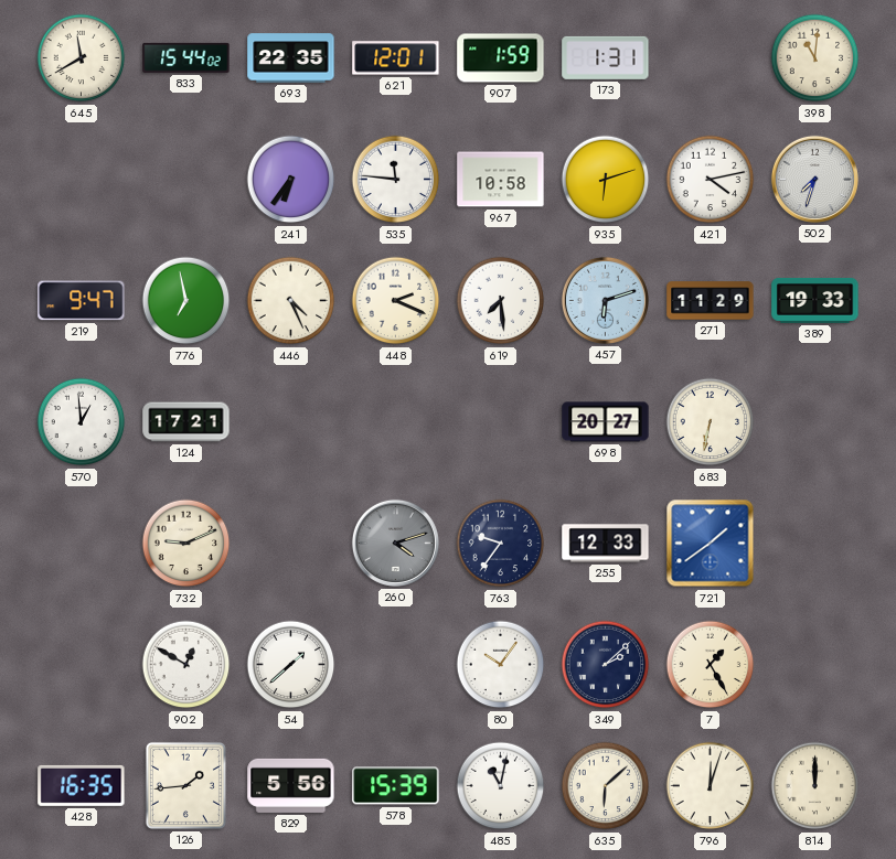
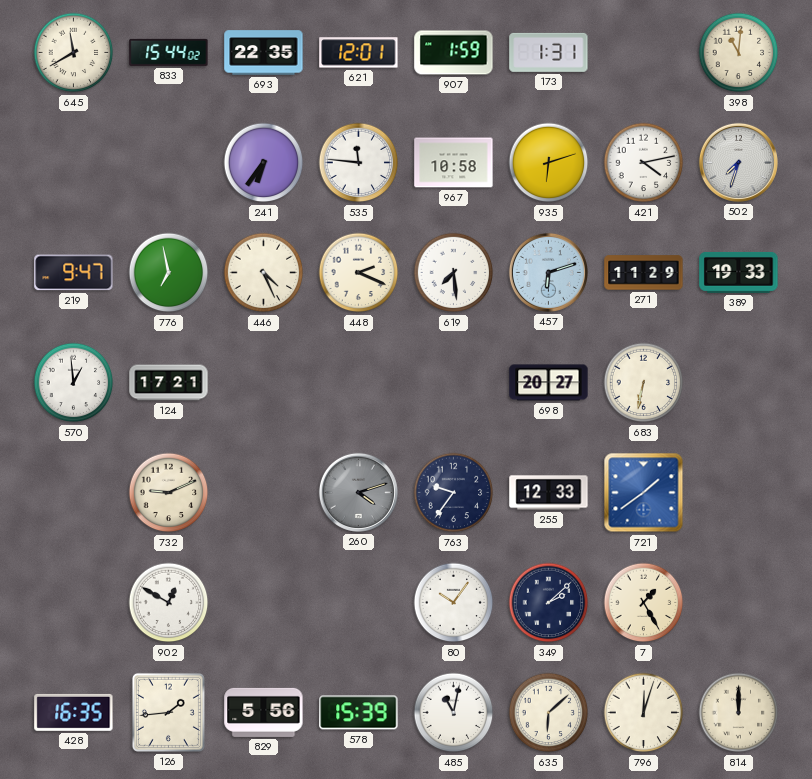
54: 1:38 -> none (291, 665)
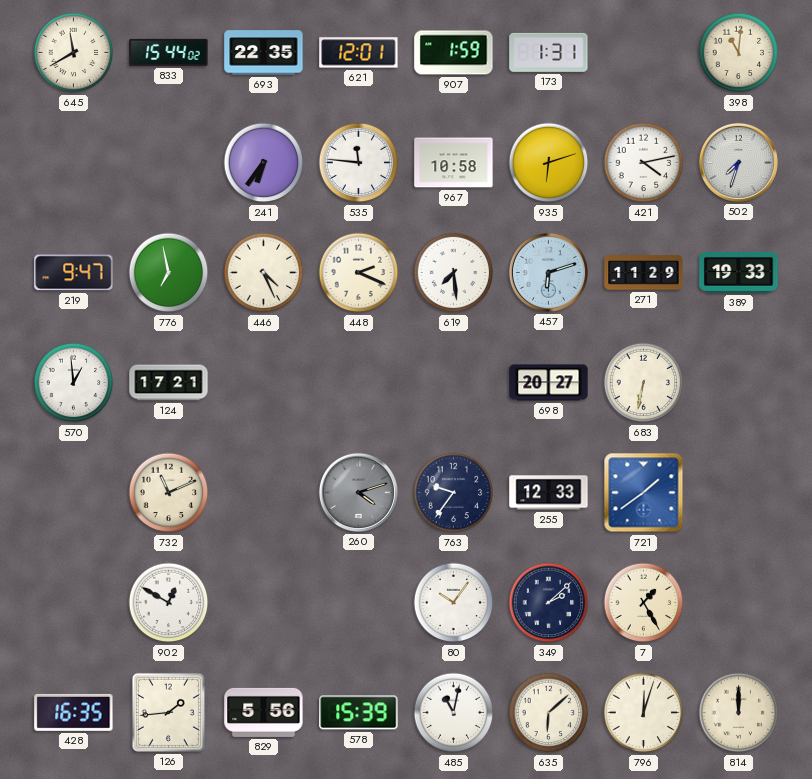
732: 9:11 -> 11:11 (169, 493)
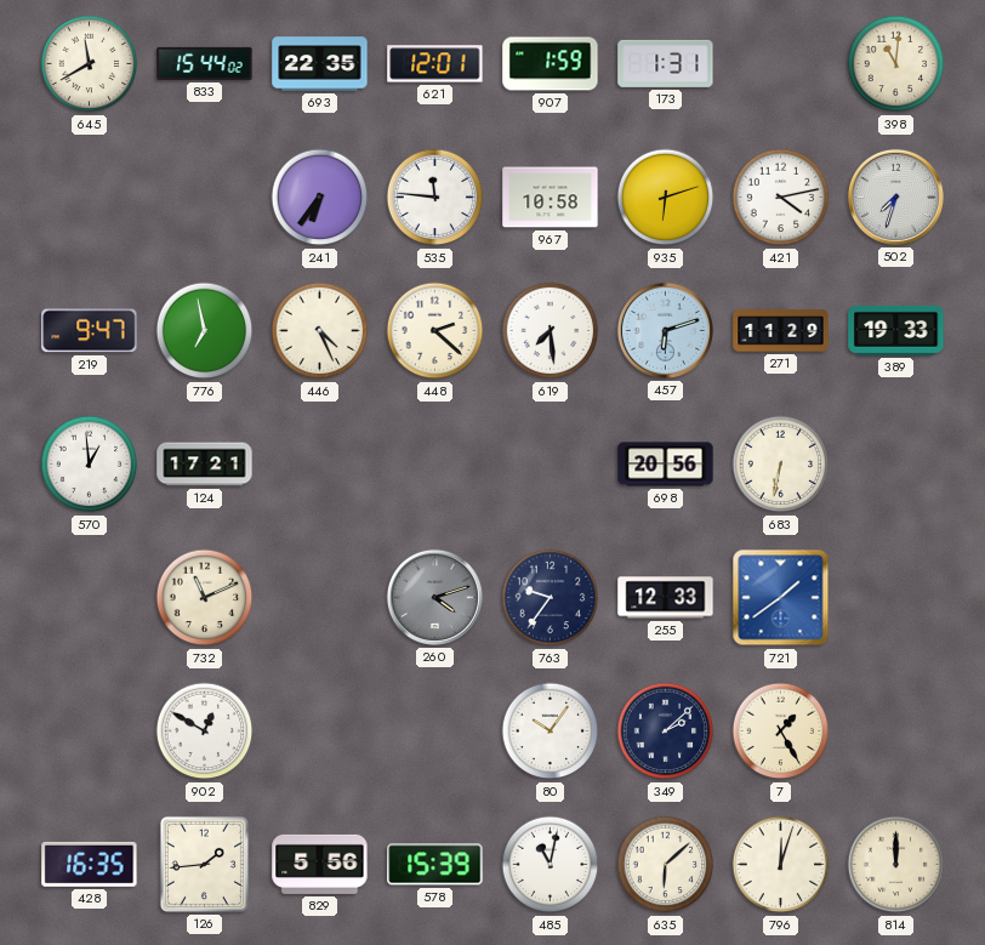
448: 2:19 -> 2:22 (435, 331)
698: 20:27 -> 20:56 (666, 465)
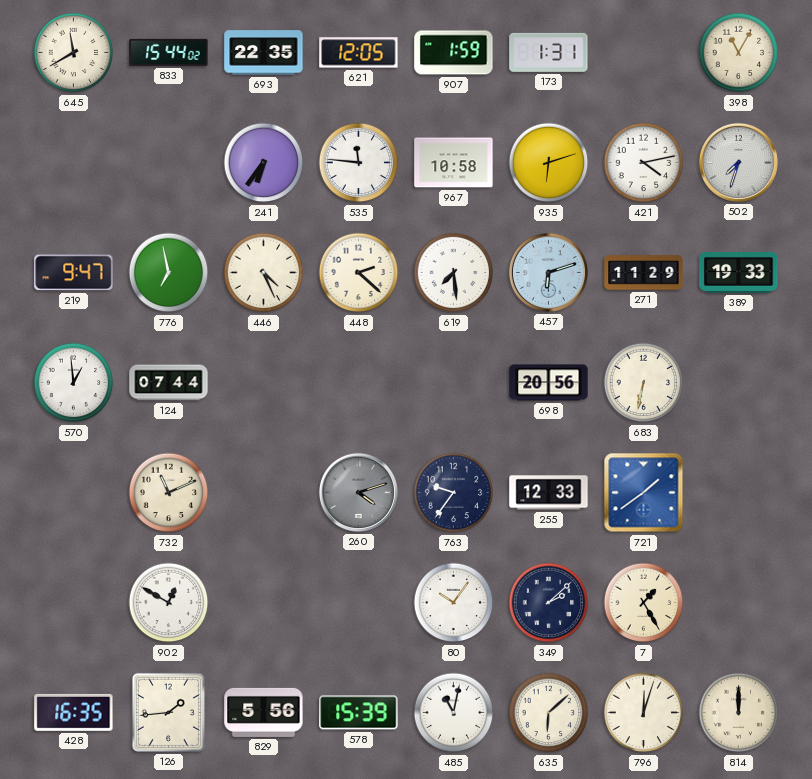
621: 12:01 -> 12:05 (359, 53)
398: 11:01 -> 11:05 (739, 53)
124: 17:21 -> 07:44 (169, 383)
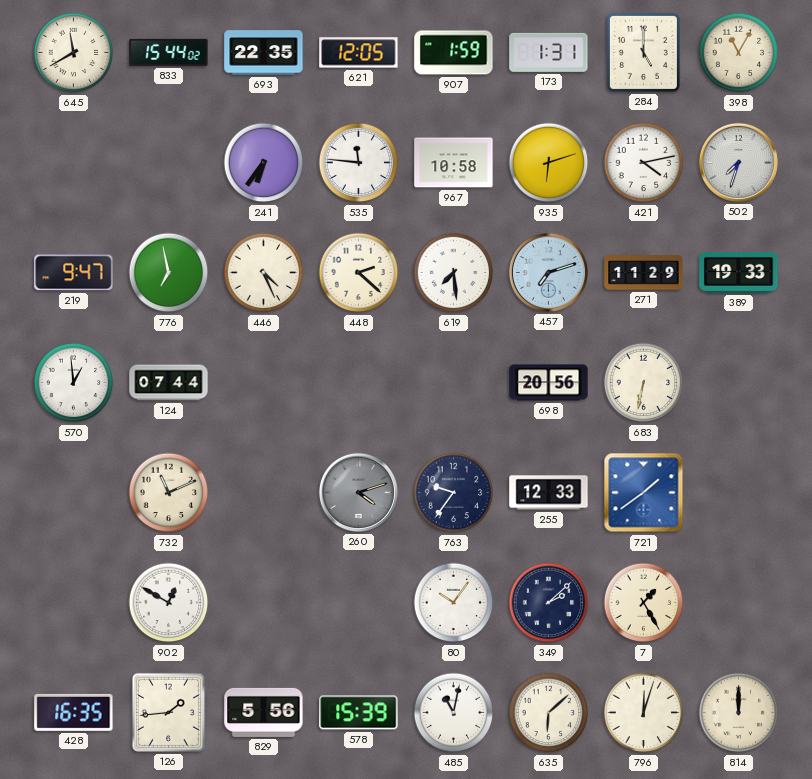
284: none -> 5:00 (643, 52)
457: 6:12 -> 7:12 (548, 272)
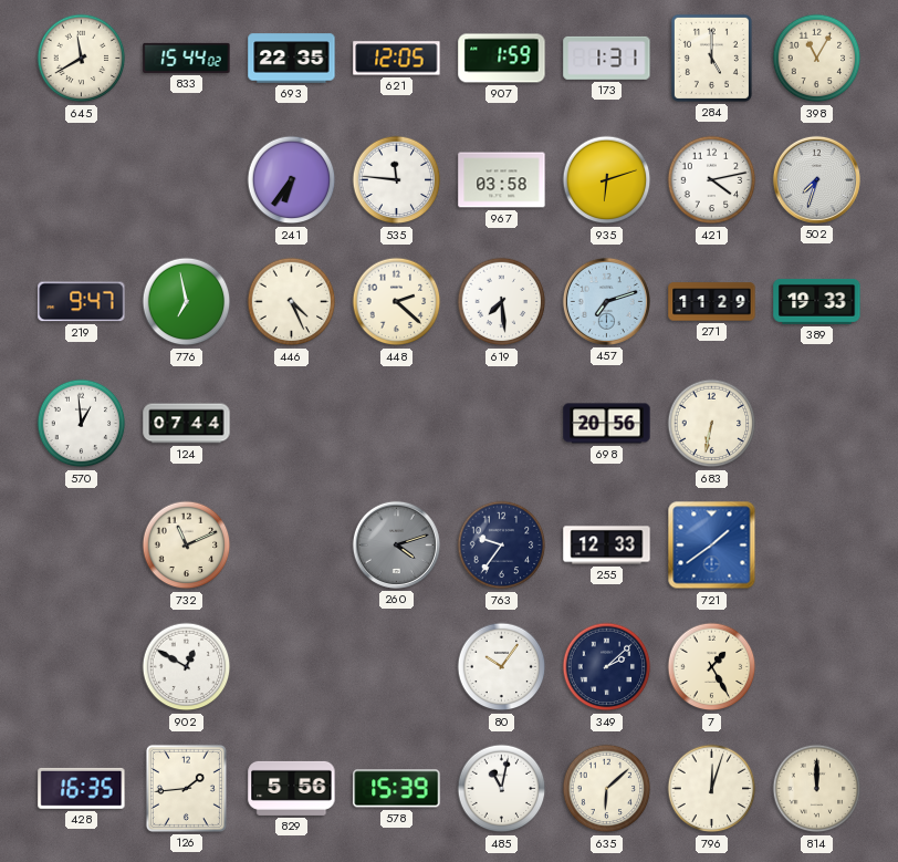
967: 10:58 -> 03:58 (502, 180)
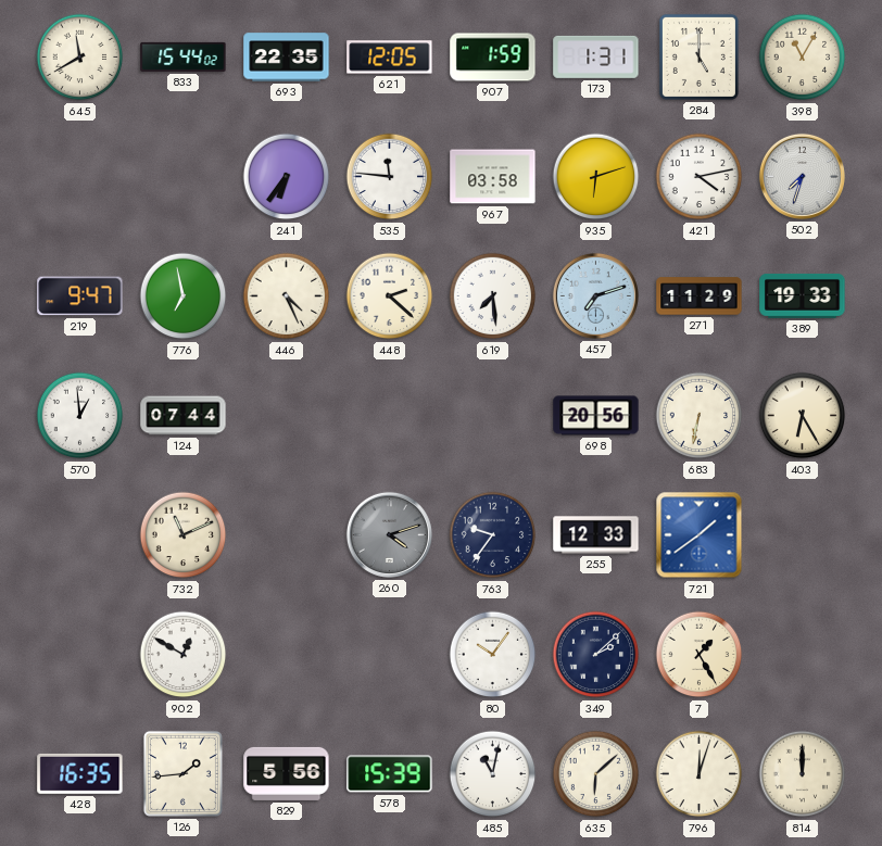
403: none -> 6:25 (803, 416)
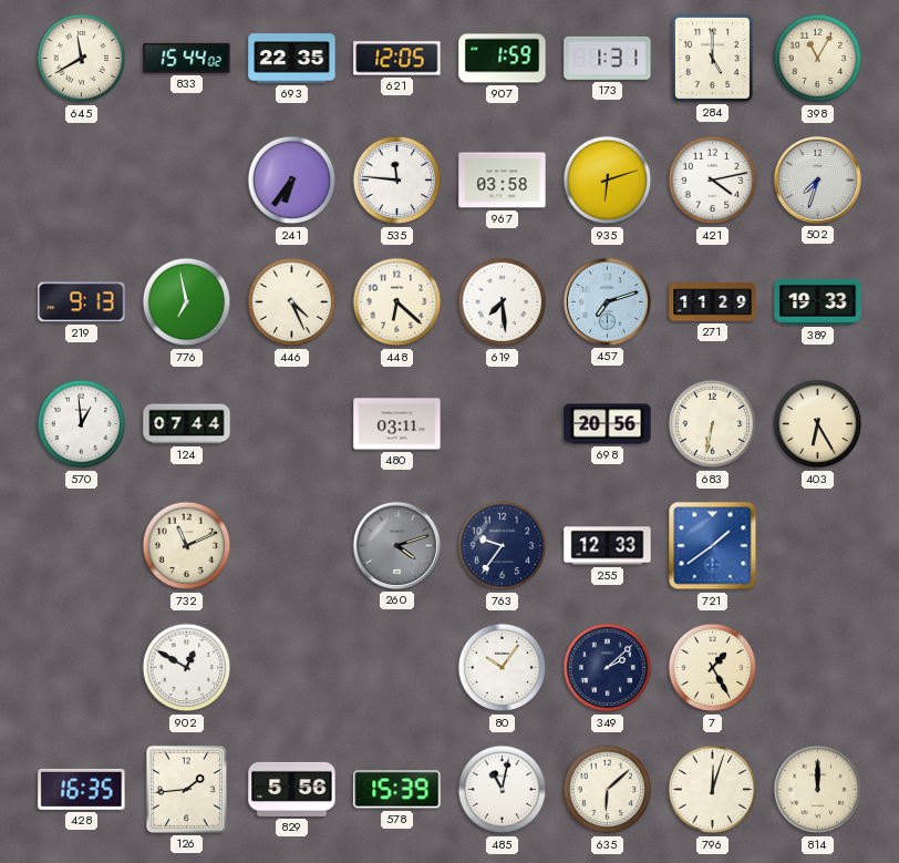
219: 9:47 -> 9:13 (82, 302)
448: 2:22 -> 6:22 (397, 302)
480: none -> 03:11 (397, 424)
